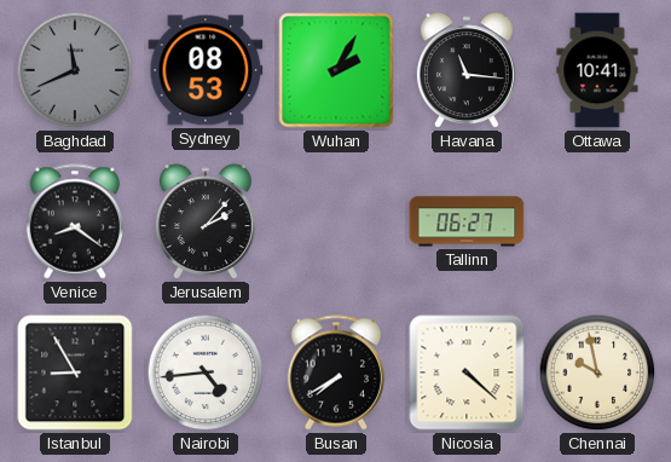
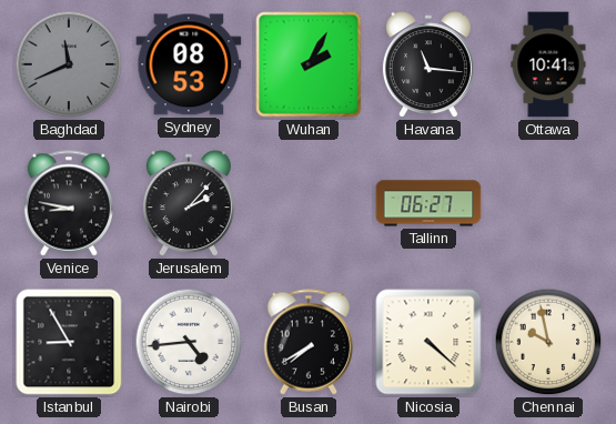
Venice: 8:21 -> 8:47 (69, 203)
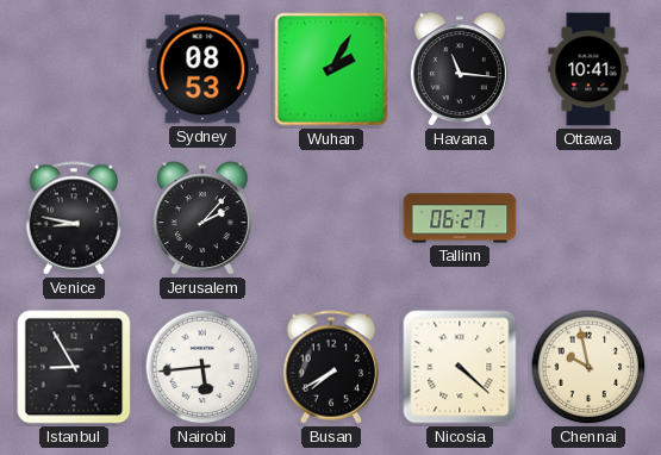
Baghdad: 11:41 -> none (69, 64)
Nairobi: 4:44 -> 5:44 (202, 367)
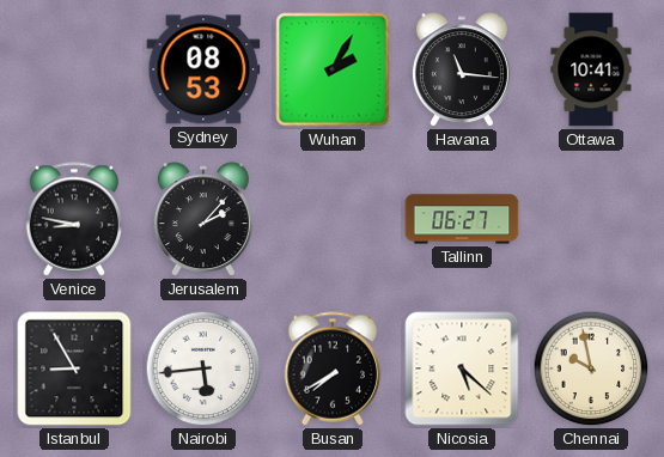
Nicosia: 4:22 -> 5:22 (462, 368)
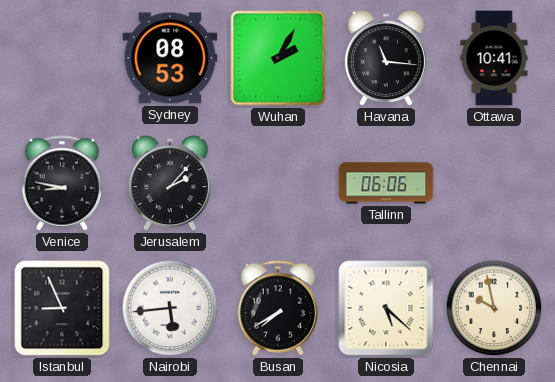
Tallinn: 06:27 -> 06:06 (386, 183)
Istanbul: 8:55 -> 8:56 (62, 308)
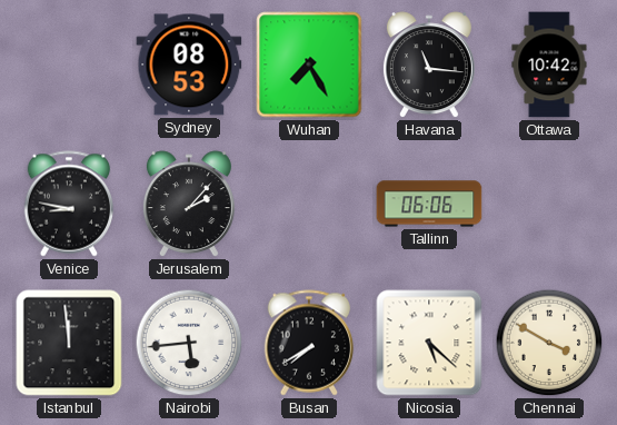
Wuhan: 2:05 -> 7:25 (309, 65)
Ottawa: 10:41 -> 10:42 (549, 65)
Istanbul: 8:56 -> 11:59 (69, 343)
Chennai: 9:58 -> 3:50 (549, 343)
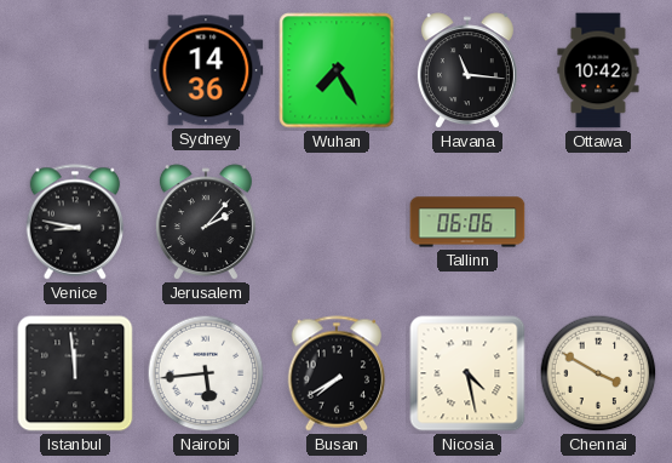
Sydney: 08:53 -> 14:36 (206, 70)
Nicosia: 5:22 -> 4:28 (467, 373)
